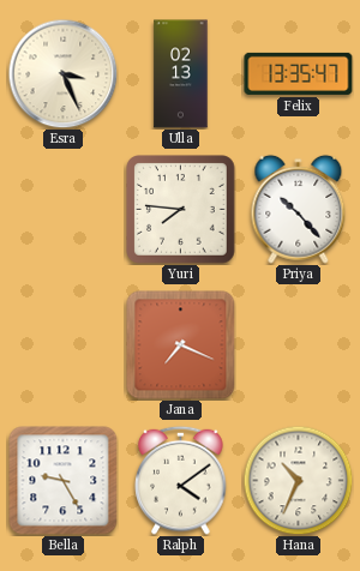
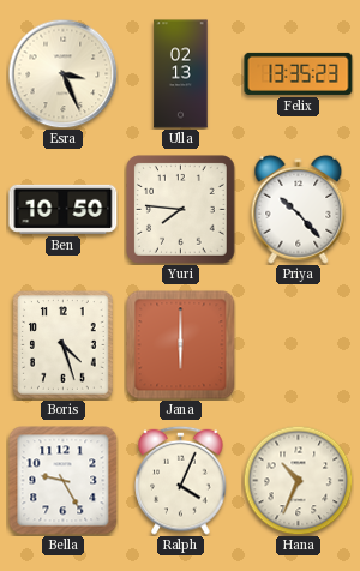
Felix: 13:35:47 -> 13:35:23 (299, 73)
Ben: none -> 10:50 (64, 209)
Boris: none -> 4:27 (64, 345)
Jana: 7:19 -> 6:00 (181, 345)
Ralph: 4:09 -> 4:04 (181, 480)
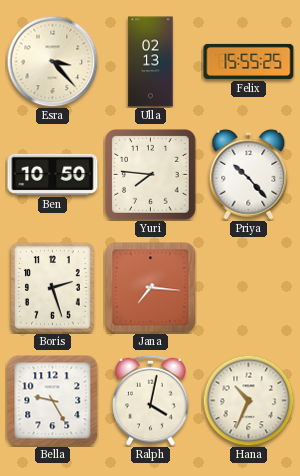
Esra: 3:26 -> 3:23 (52, 61)
Felix: 13:35 -> 15:55 (249, 61)
Boris: 4:27 -> 2:27 (53, 288)
Jana: 6:00 -> 7:16 (151, 288)
Ralph: 4:04 -> 4:02 (151, 400)
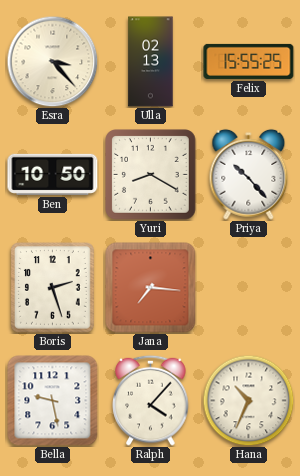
Yuri: 7:46 -> 8:20 (151, 175)
Bella: 9:25 -> 9:28 (53, 401)
Ralph: 4:02 -> 4:07 (151, 400)
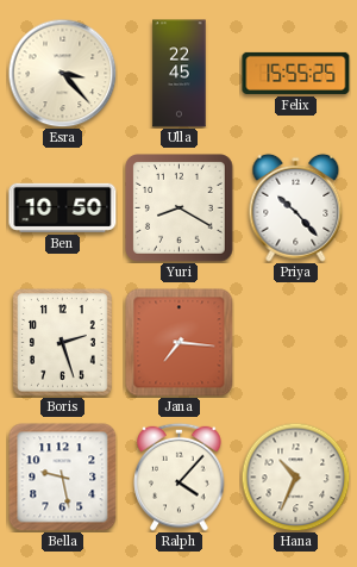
Ulla: 02:13 -> 22:45 (180, 74)
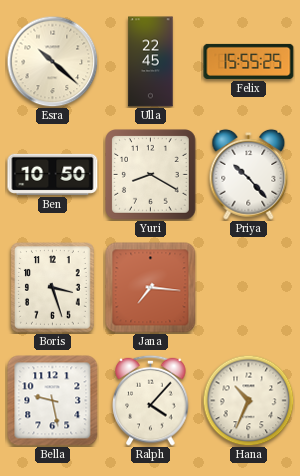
Esra: 3:23 -> 10:22 (52, 61)
Boris: 2:27 -> 3:27 (53, 288)
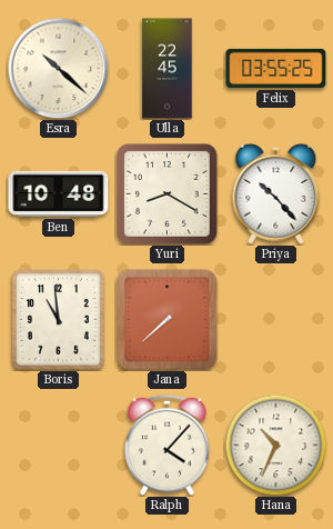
Felix: 15:55 -> 03:55 (276, 68)
Ben: 10:50 -> 10:48 (59, 193)
Boris: 3:27 -> 10:59 (59, 320)
Jana: 7:16 -> 7:38 (168, 320)
Bella: 9:28 -> none (53, 401)
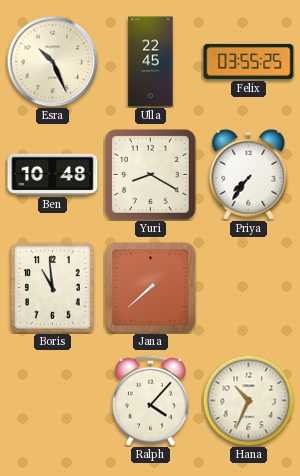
Esra: 10:22 -> 10:26 (52, 61)
Priya: 10:23 -> 7:36 (249, 174)
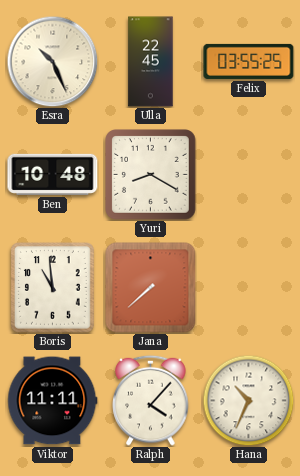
Priya: 7:36 -> none (249, 174)
Viktor: none -> 11:11 (53, 401)
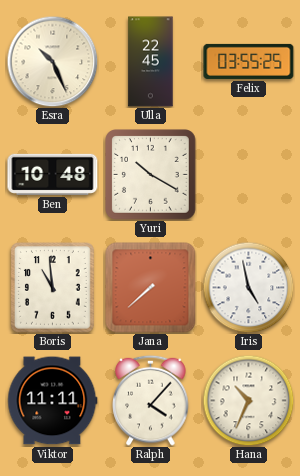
Yuri: 8:20 -> 10:20 (151, 175)
Iris: none -> 4:58 (248, 287)
